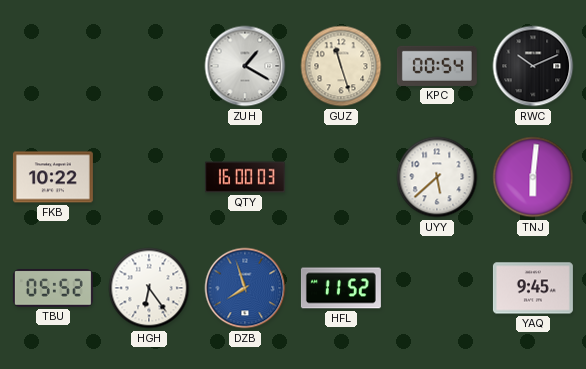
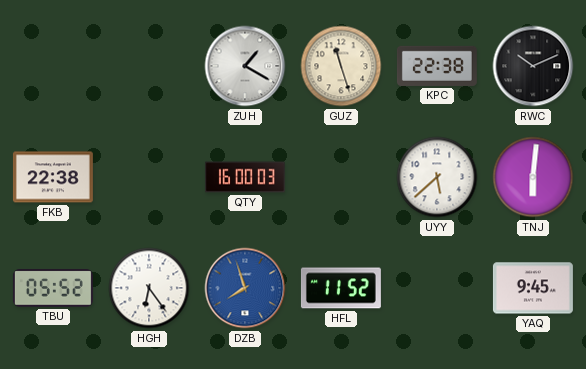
KPC: 00:54 -> 22:38 (437, 66)
FKB: 10:22 -> 22:38 (53, 177)
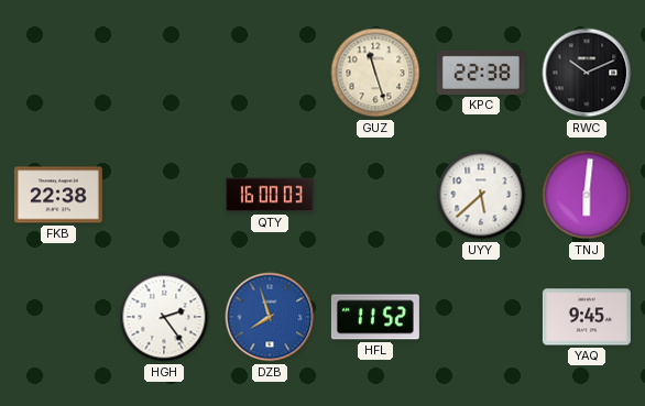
ZUH: 1:20 -> none (245, 66)
TBU: 05:52 -> none (53, 288)
HGH: 6:24 -> 2:24 (164, 317)
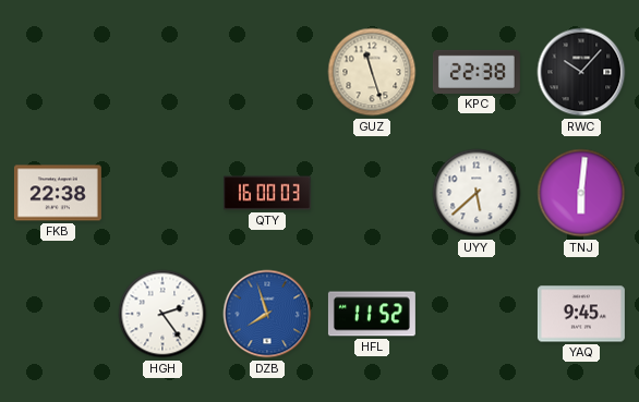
RWC: 10:11 -> 10:07 (581, 72)
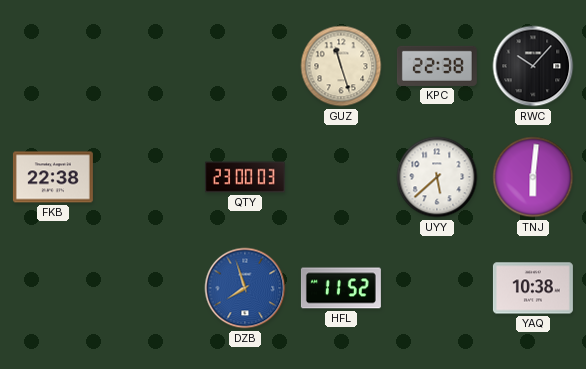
QTY: 16:00 -> 23:00 (245, 177)
HGH: 2:24 -> none (162, 314)
YAQ: 9:45 -> 10:38 (533, 288)
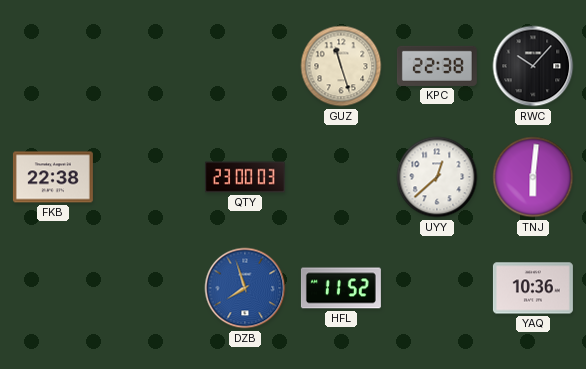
UYY: 5:38 -> 12:38 (437, 177)
YAQ: 10:38 -> 10:36 (533, 288)
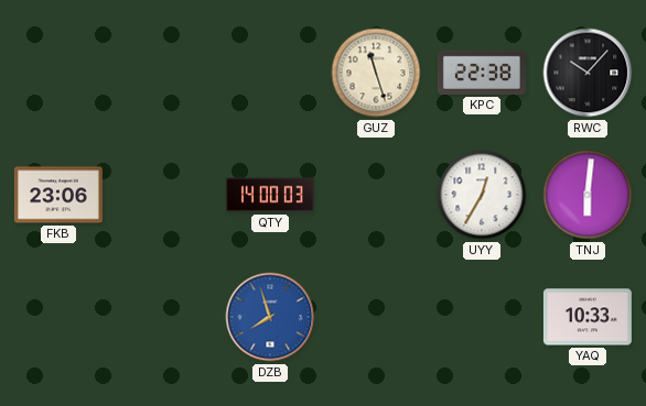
FKB: 22:38 -> 23:06 (58, 195)
QTY: 23:00 -> 14:00 (270, 195)
UYY: 12:38 -> 12:35 (482, 195)
HFL: 11:52 -> none (341, 288)
YAQ: 10:36 -> 10:33 (588, 317)
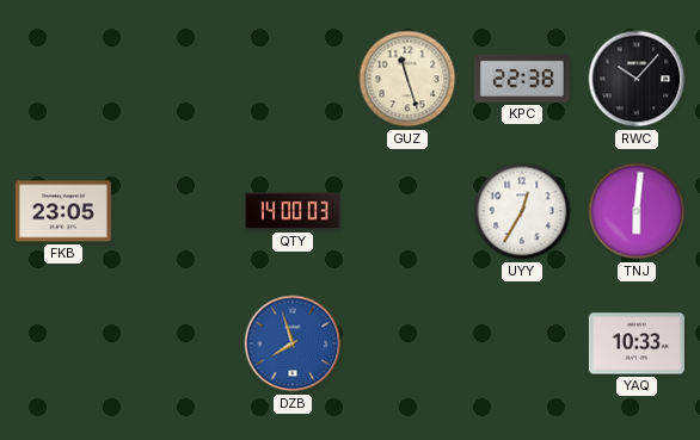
FKB: 23:06 -> 23:05 (63, 211)
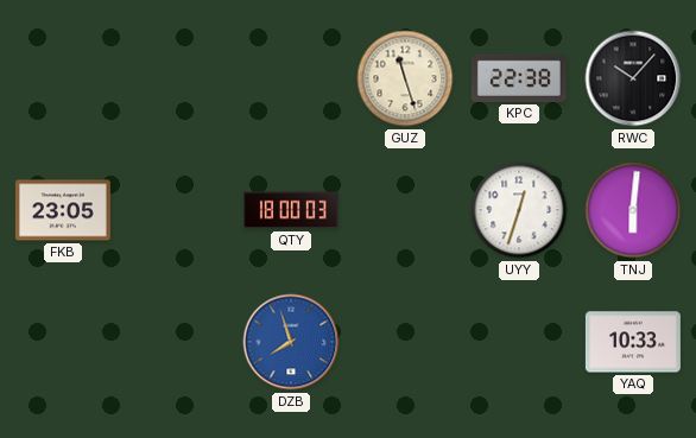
QTY: 14:00 -> 18:00 (291, 210)
UYY: 12:35 -> 12:33 (519, 210)
